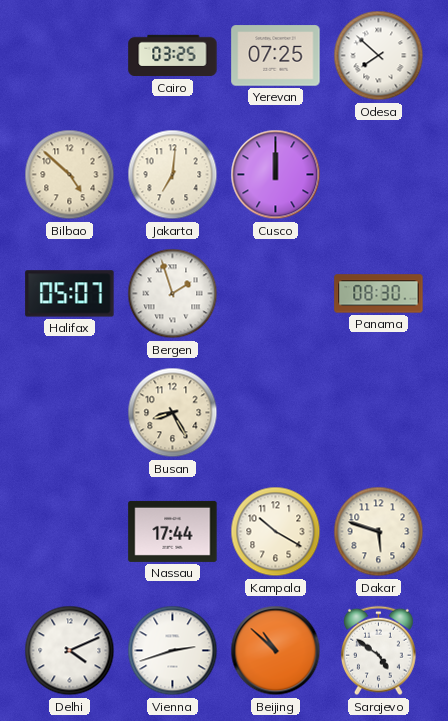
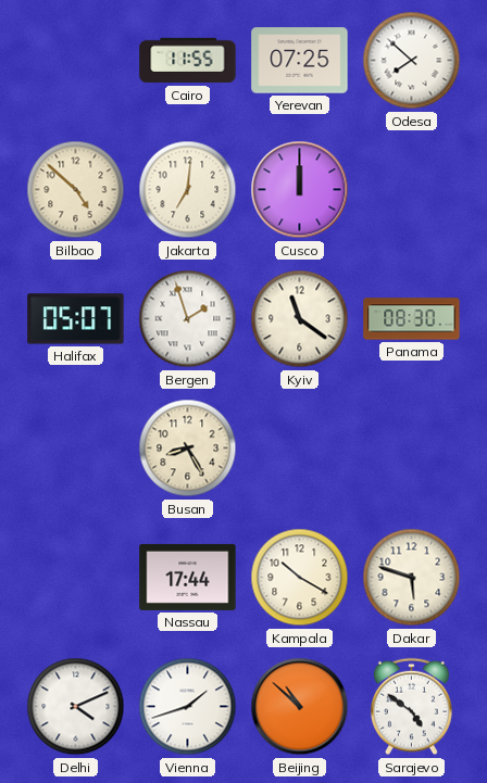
Cairo: 03:25 -> 11:55 (188, 61)
Kyiv: none -> 11:21 (300, 319)
Vienna: 2:42 -> 1:42 (188, 707)
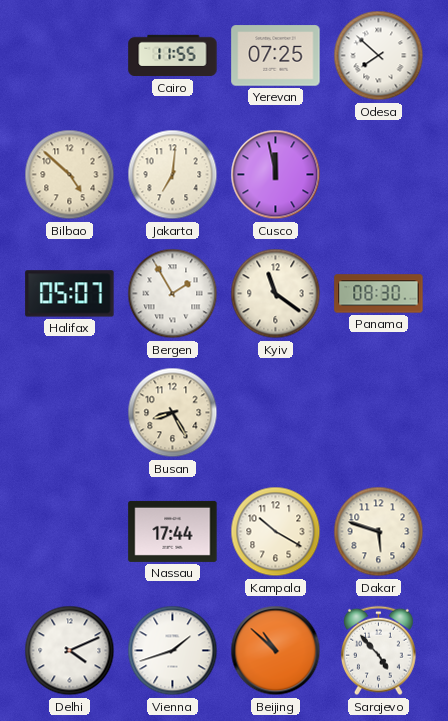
Cusco: 12:00 -> 11:58 (276, 175)
Bergen: 1:57 -> 1:55 (173, 294)
Sarajevo: 4:51 -> 4:53 (379, 651)
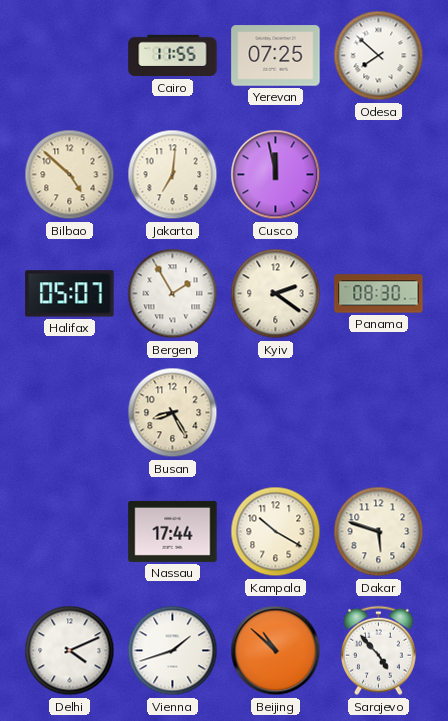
Kyiv: 11:21 -> 2:21 (276, 294)
